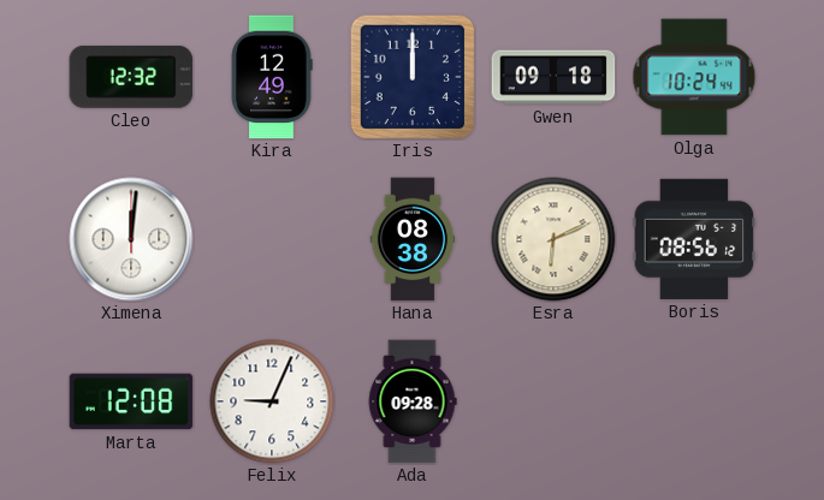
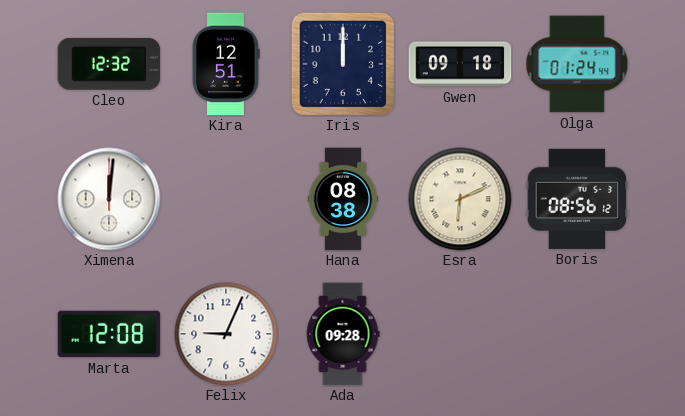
Kira: 12:49 -> 12:51 (226, 64)
Olga: 10:24 -> 01:24 (577, 64)
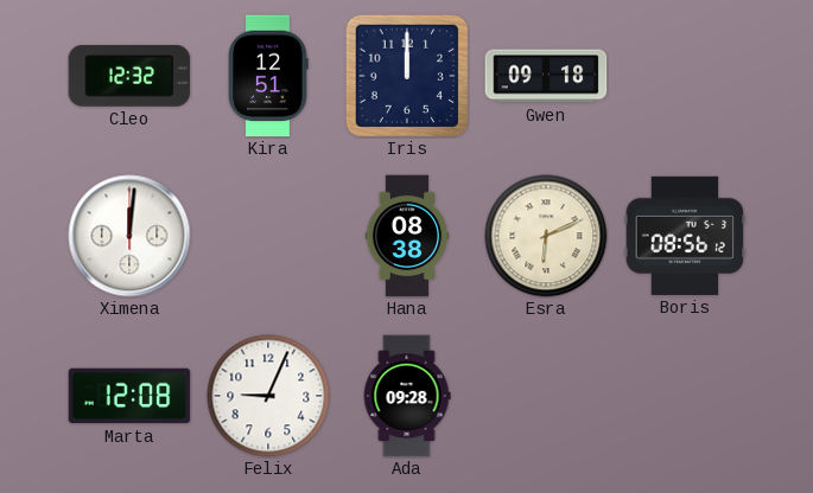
Olga: 01:24 -> none (577, 64)
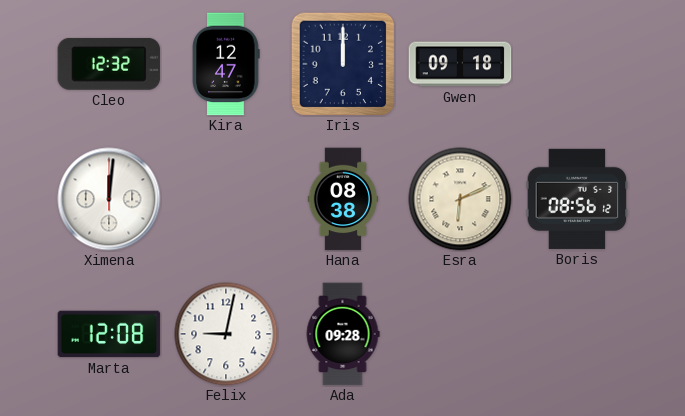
Kira: 12:51 -> 12:47 (226, 64)
Felix: 9:04 -> 9:02 (226, 334)
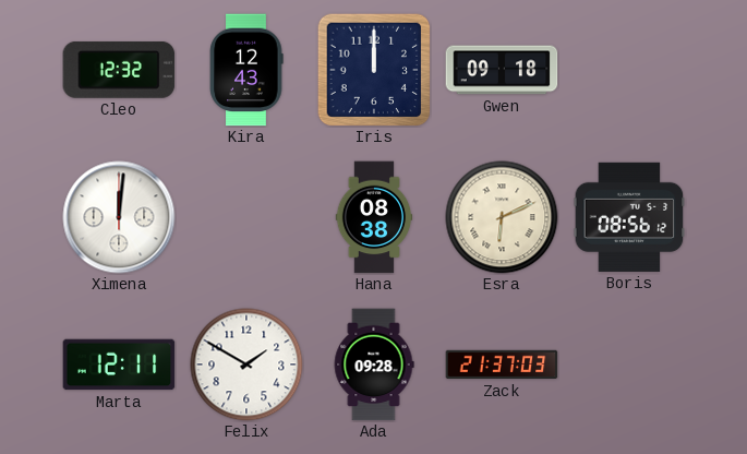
Kira: 12:47 -> 12:43 (246, 70)
Marta: 12:08 -> 12:11 (119, 365)
Felix: 9:02 -> 1:50 (246, 365)
Zack: none -> 21:37 (502, 365)
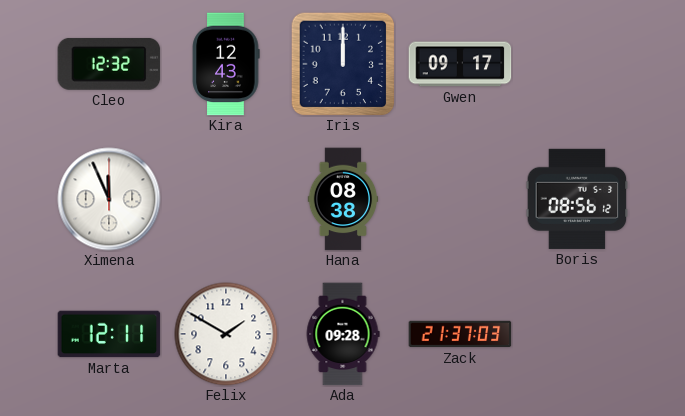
Gwen: 09:18 -> 09:17 (460, 64)
Ximena: 12:01 -> 11:56 (109, 199)
Esra: 6:11 -> none (502, 217)
